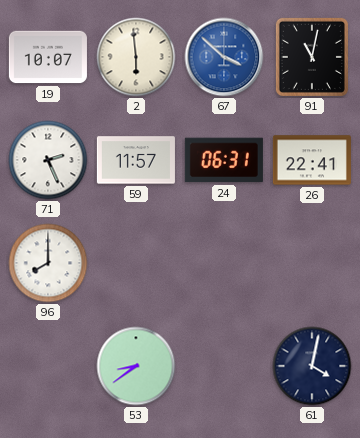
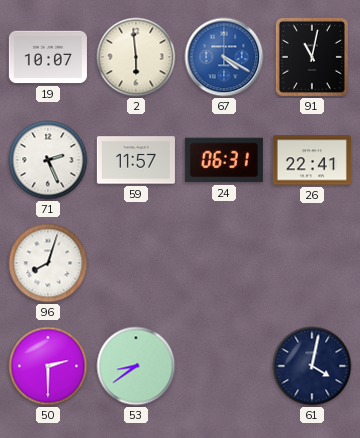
67: 3:52 -> 4:20 (224, 57)
96: 8:00 -> 8:03 (48, 263)
50: none -> 2:30 (48, 366)
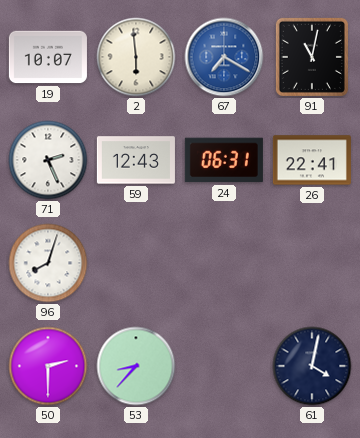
67: 4:20 -> 7:20 (224, 57)
59: 11:57 -> 12:43 (136, 160)
53: 8:39 -> 8:37 (136, 366)
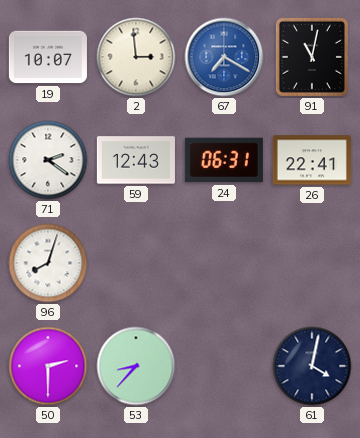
2: 5:59 -> 2:59 (136, 57)
71: 2:26 -> 2:21 (48, 160)
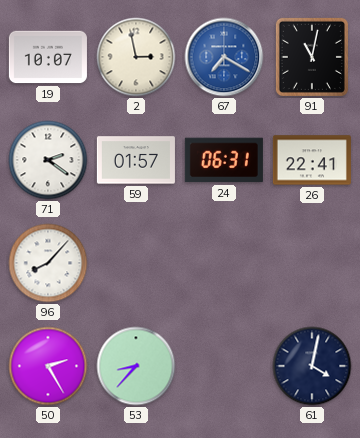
2: 2:59 -> 2:58 (136, 57)
59: 12:43 -> 01:57 (136, 160)
96: 8:03 -> 8:07 (48, 263)
50: 2:30 -> 2:25 (48, 366)
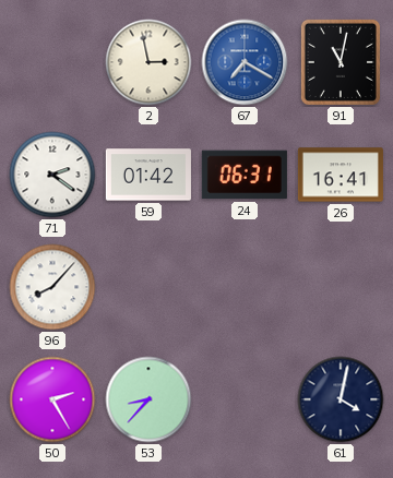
19: 10:07 -> none (48, 57)
59: 01:57 -> 01:42 (148, 175)
26: 22:41 -> 16:41 (341, 175)
